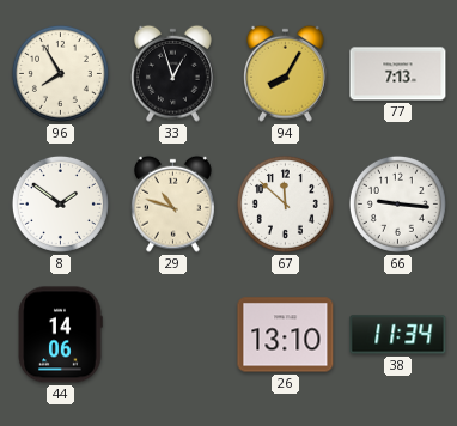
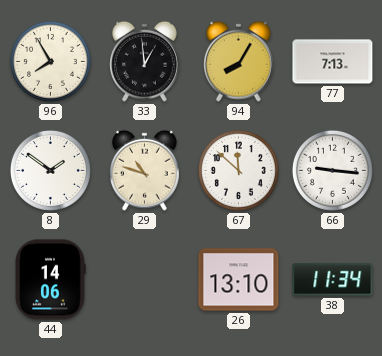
33: 12:57 -> 12:59 (145, 61)
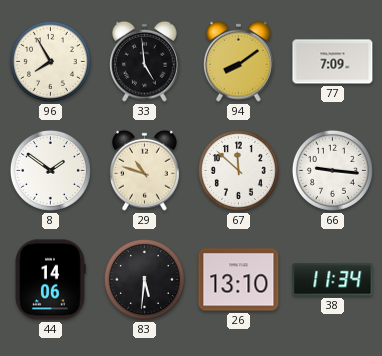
33: 12:59 -> 4:59 (145, 61)
94: 8:05 -> 8:09 (239, 61)
77: 7:13 -> 7:09 (333, 62)
83: none -> 5:31 (144, 279)
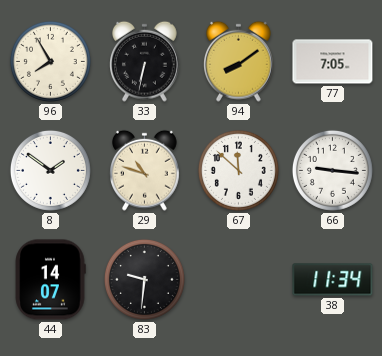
33: 4:59 -> 6:32 (145, 61)
77: 7:09 -> 7:05 (333, 62)
44: 14:06 -> 14:07 (50, 280)
83: 5:31 -> 9:31 (144, 279)
26: 13:10 -> none (239, 280)
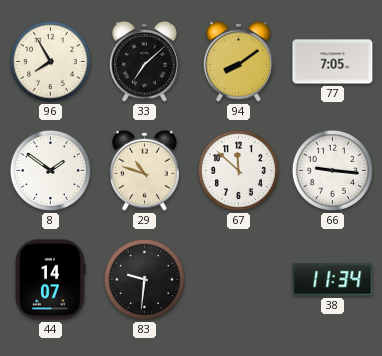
33: 6:32 -> 7:08 (145, 61)
